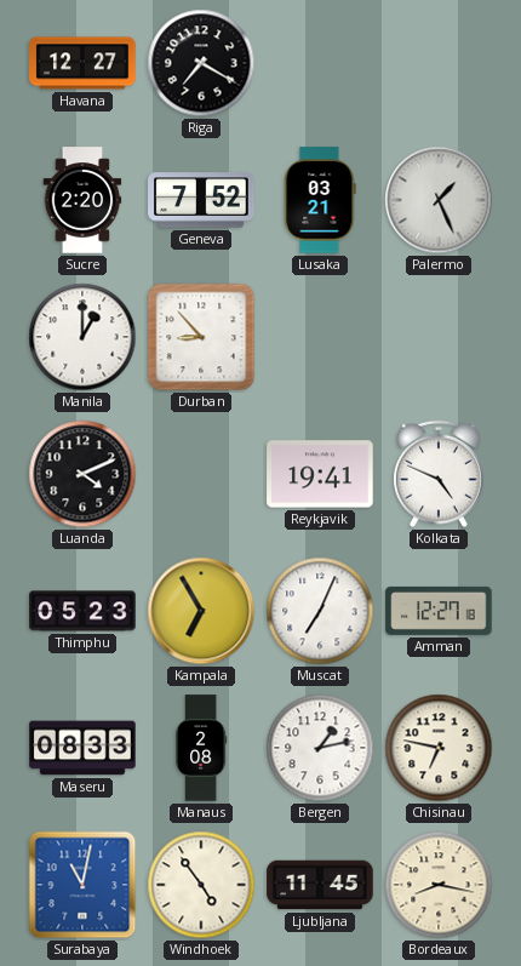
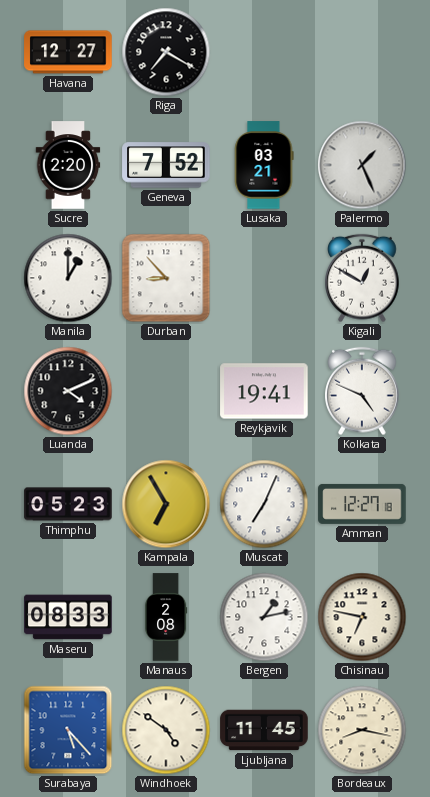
Kigali: none -> 12:50 (363, 278)
Surabaya: 11:02 -> 5:23 (68, 730)
Windhoek: 4:54 -> 4:51 (166, 730)
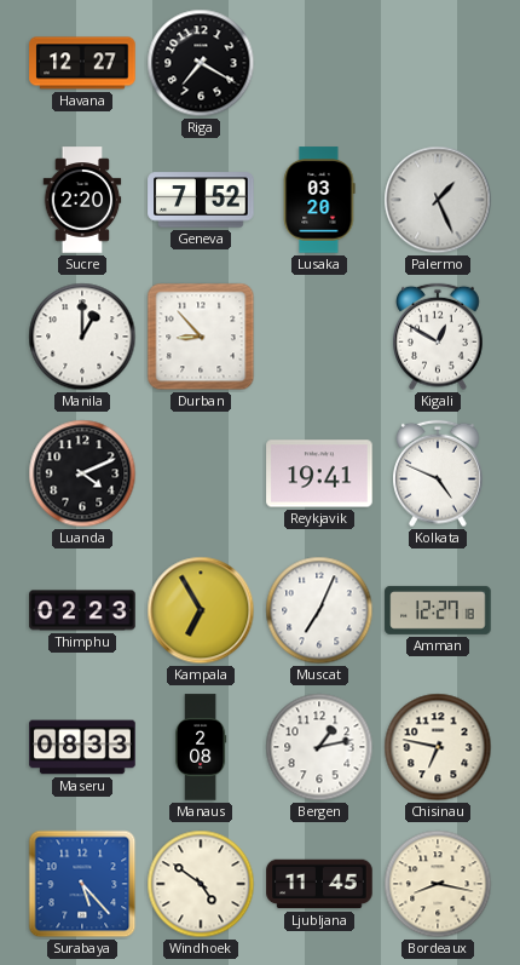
Lusaka: 03:21 -> 03:20 (319, 200)
Thimphu: 05:23 -> 02:23 (82, 610)
